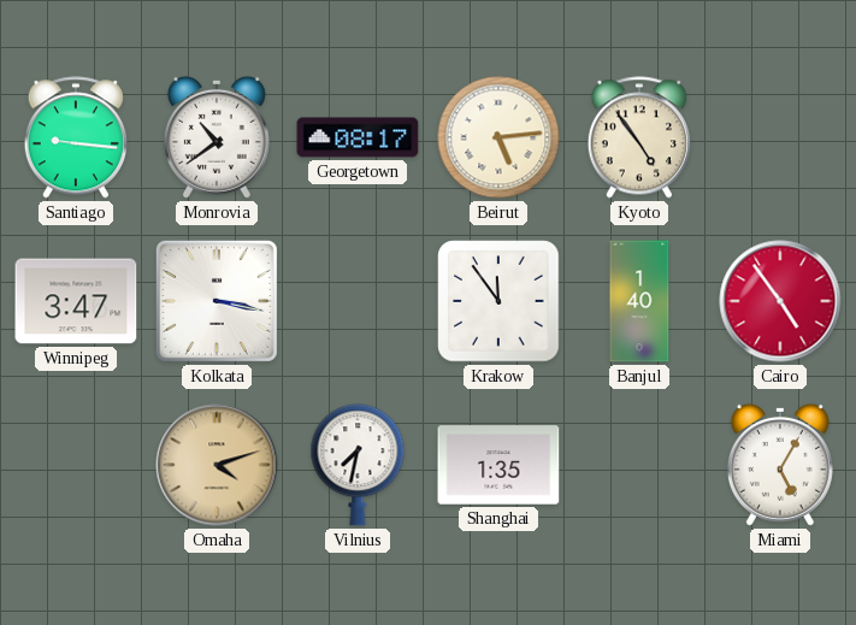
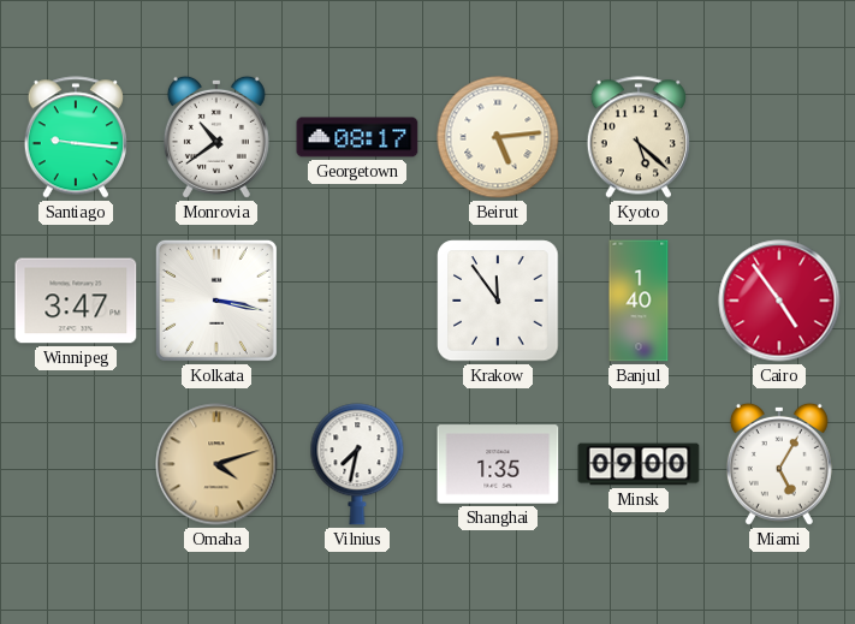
Kyoto: 4:54 -> 5:22 (639, 137)
Minsk: none -> 09:00 (639, 464)
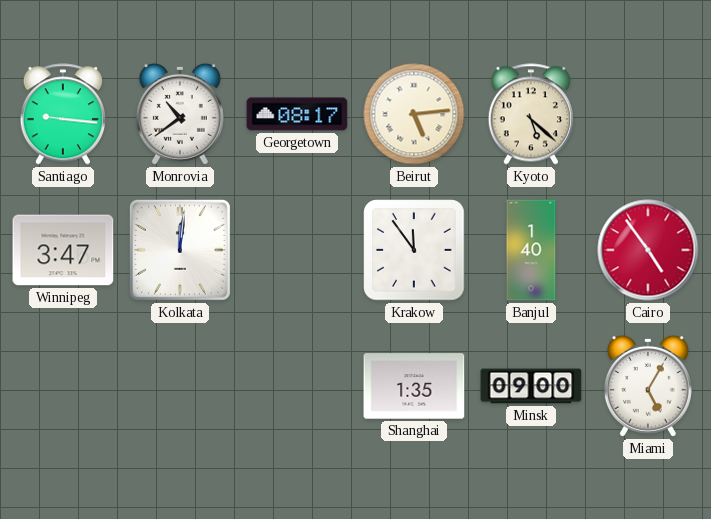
Kolkata: 3:17 -> 12:01 (180, 250)
Omaha: 4:12 -> none (216, 464)
Vilnius: 7:32 -> none (357, 464)
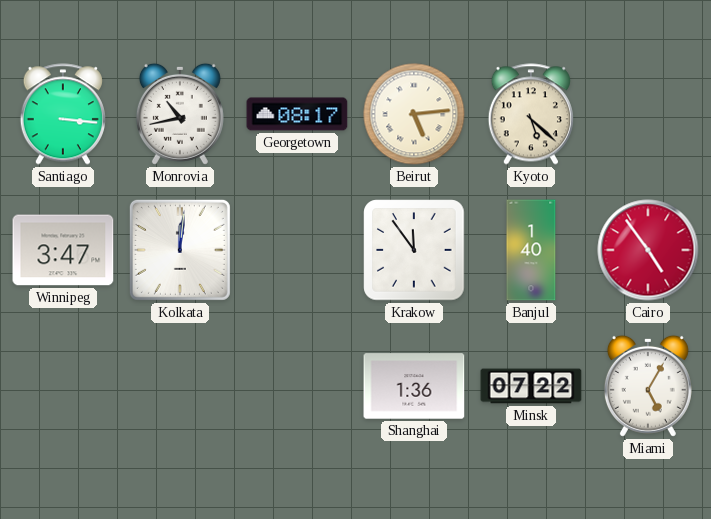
Santiago: 9:16 -> 3:16 (63, 114)
Monrovia: 10:39 -> 10:43 (180, 114)
Shanghai: 1:35 -> 1:36 (414, 386)
Minsk: 09:00 -> 07:22 (531, 386)
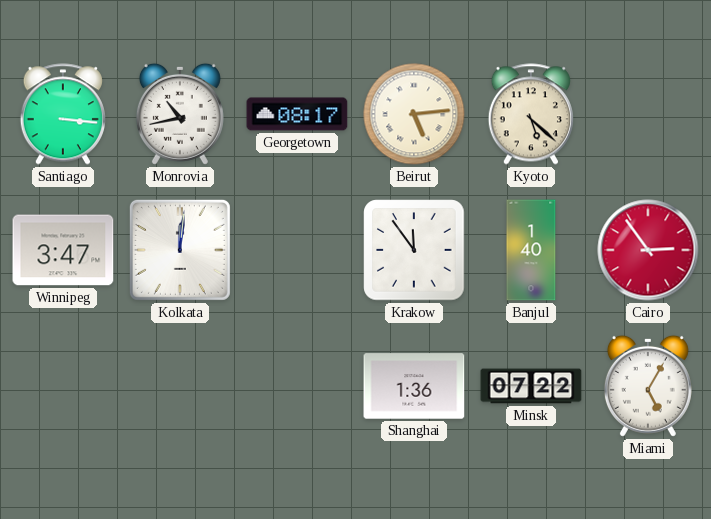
Cairo: 4:54 -> 2:54 (648, 250)
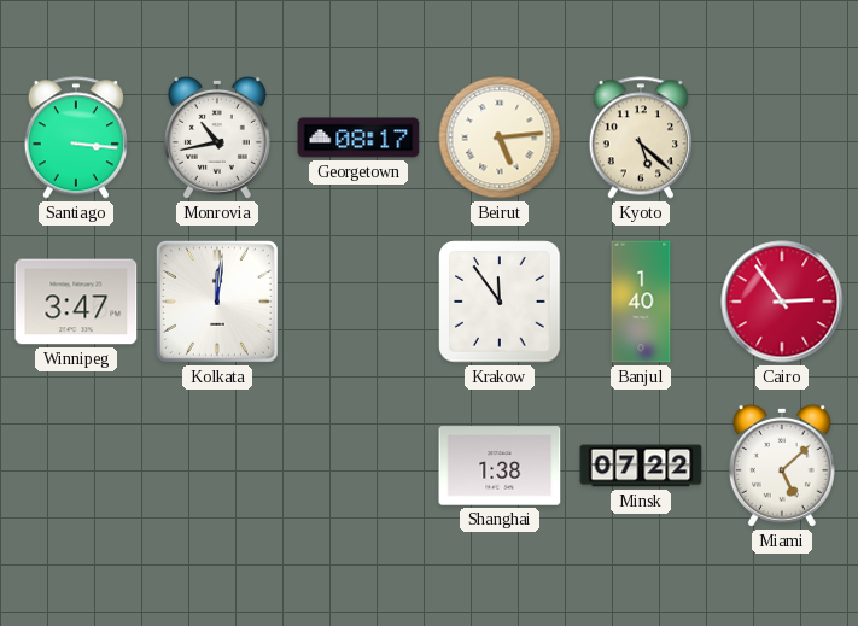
Shanghai: 1:36 -> 1:38 (500, 466)
Miami: 5:05 -> 5:08 (782, 466)
